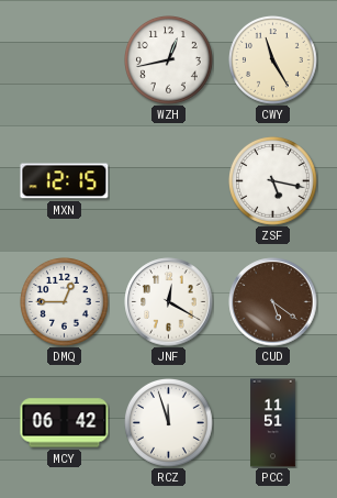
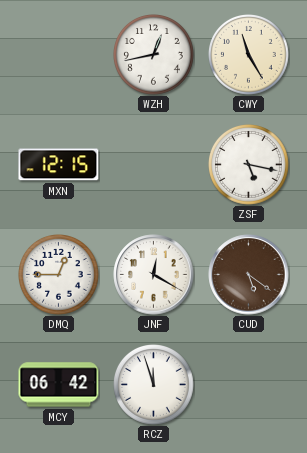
PCC: 11:51 -> none (273, 423)
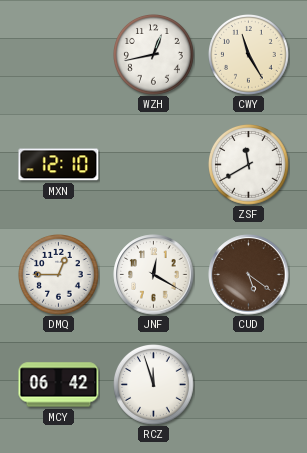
MXN: 12:15 -> 12:10 (59, 165)
ZSF: 5:17 -> 11:40 (249, 165)
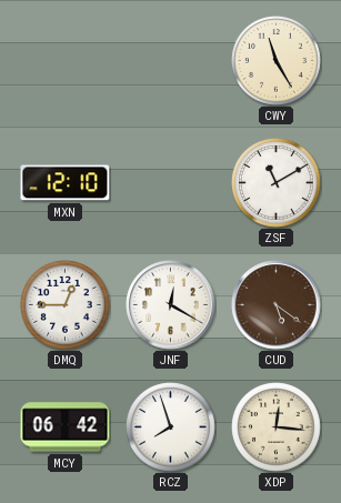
WZH: 12:43 -> none (154, 55)
ZSF: 11:40 -> 11:10 (277, 183)
RCZ: 11:57 -> 7:57 (171, 427)
XDP: none -> 12:16 (277, 427)
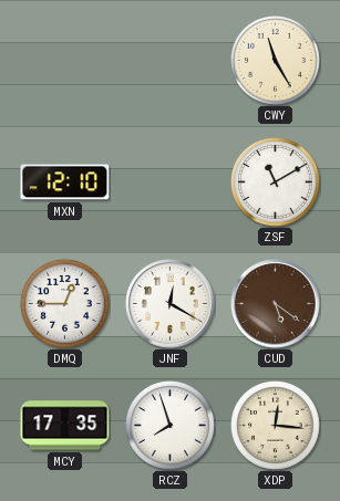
MCY: 06:42 -> 17:35 (65, 426)
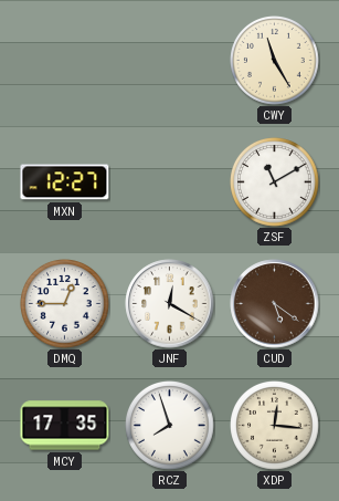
MXN: 12:10 -> 12:27 (65, 182)
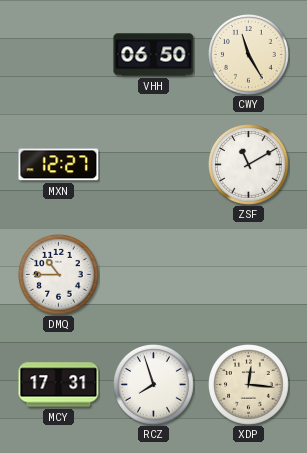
VHH: none -> 06:50 (154, 55)
DMQ: 12:45 -> 10:45 (59, 275)
JNF: 12:20 -> none (170, 304)
CUD: 5:21 -> none (275, 304)
MCY: 17:35 -> 17:31 (59, 385)
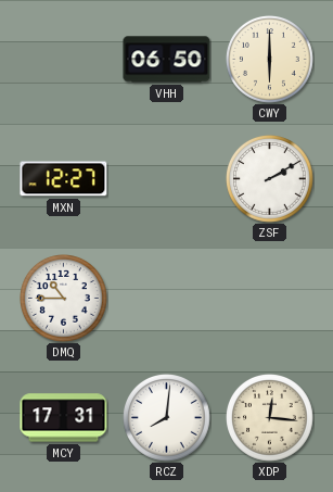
CWY: 11:25 -> 6:00 (270, 60)
ZSF: 11:10 -> 2:10 (270, 179)
RCZ: 7:57 -> 8:01 (167, 418)
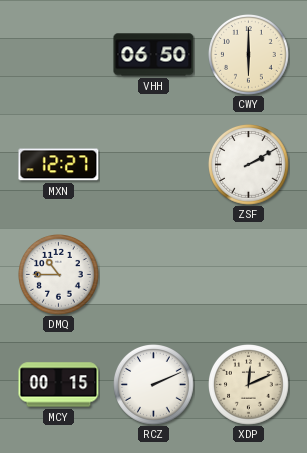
MCY: 17:31 -> 00:15 (59, 385)
RCZ: 8:01 -> 2:11 (154, 385)
XDP: 12:16 -> 12:11 (249, 385)
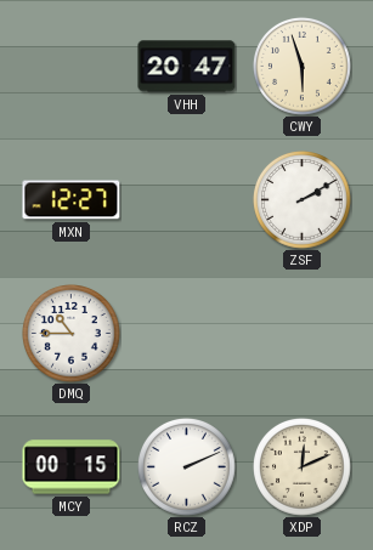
VHH: 06:50 -> 20:47 (187, 67)
CWY: 6:00 -> 5:57 (303, 67)
